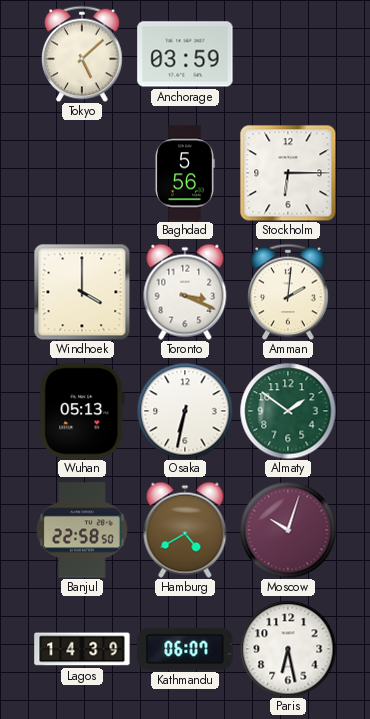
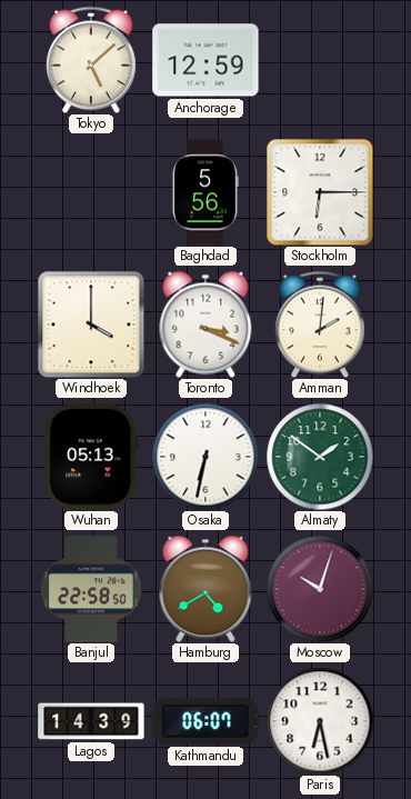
Anchorage: 03:59 -> 12:59 (205, 60)
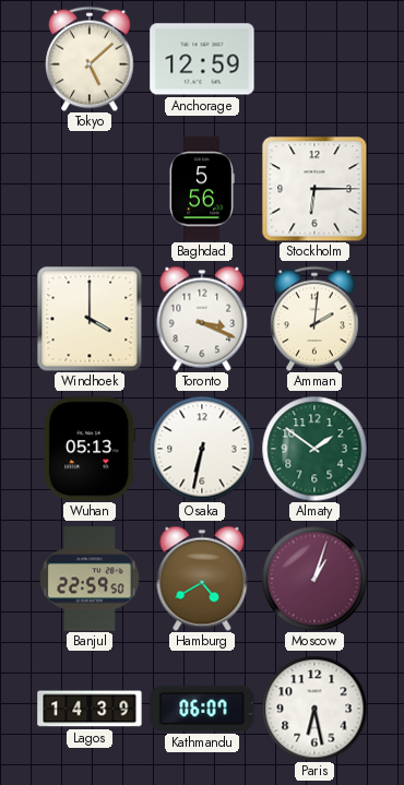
Banjul: 22:58 -> 22:59 (90, 579)
Moscow: 10:03 -> 1:03 (314, 579)
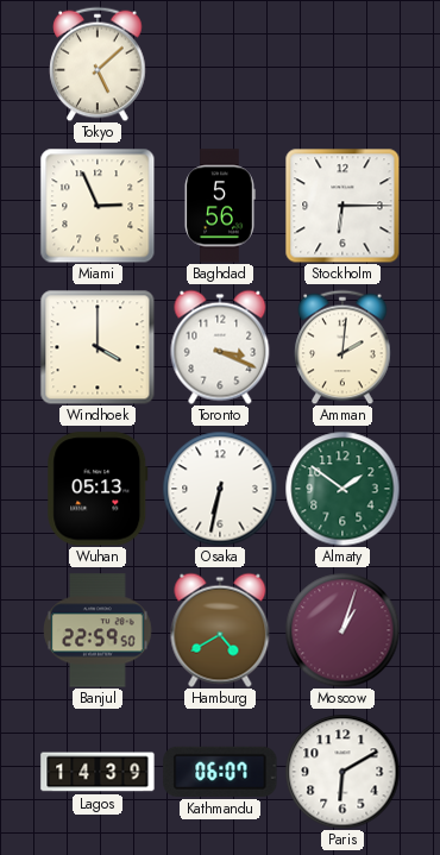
Anchorage: 12:59 -> none (202, 59)
Miami: none -> 2:56 (98, 206)
Paris: 6:28 -> 6:10 (342, 772)
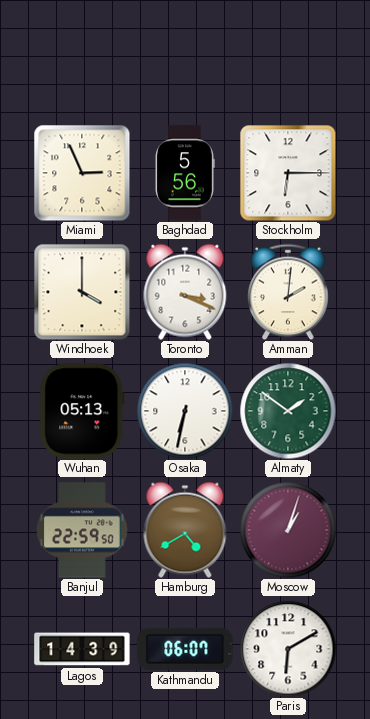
Tokyo: 5:08 -> none (98, 64)
